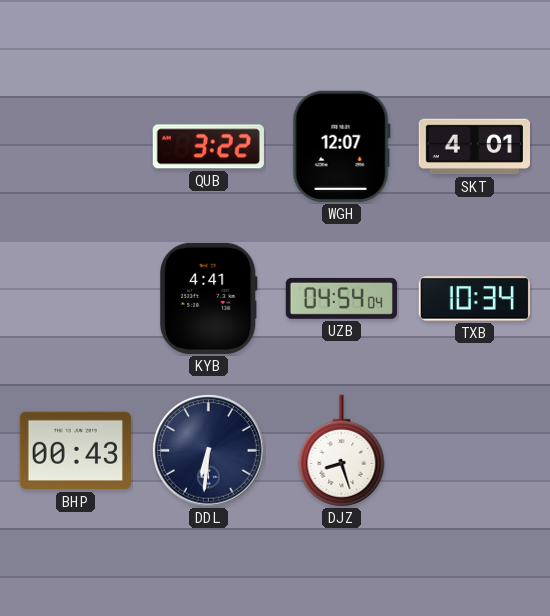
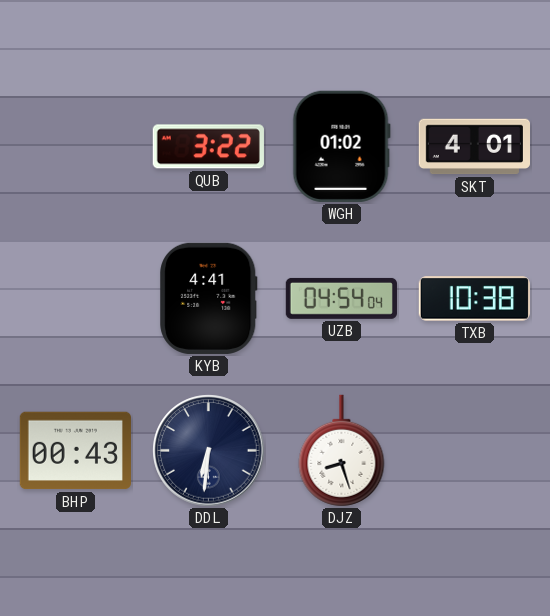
WGH: 12:07 -> 01:02 (341, 146)
TXB: 10:34 -> 10:38 (474, 299)
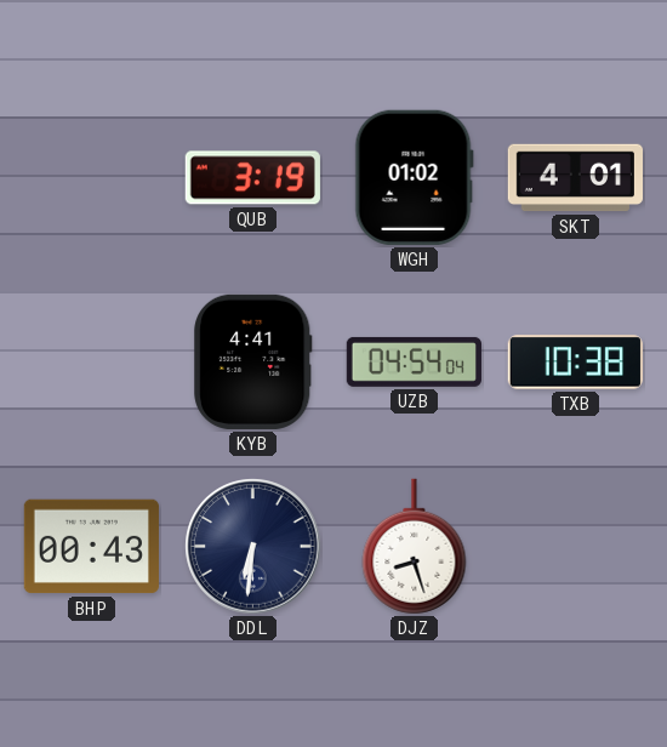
QUB: 3:22 -> 3:19 (252, 178)
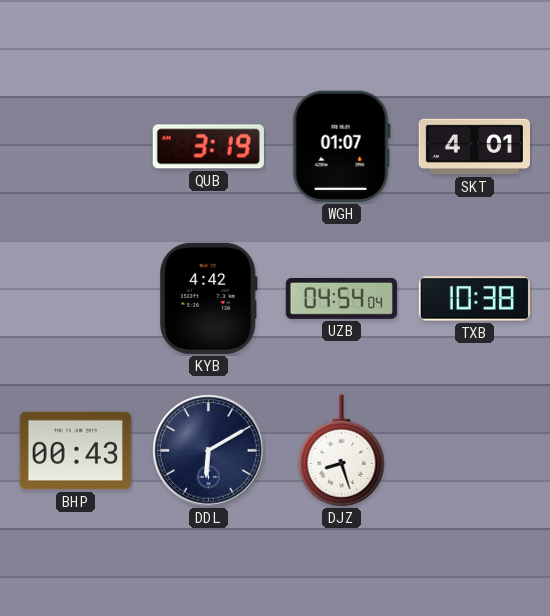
WGH: 01:02 -> 01:07 (341, 146)
KYB: 4:41 -> 4:42 (209, 298)
DDL: 6:31 -> 6:10 (209, 451)
